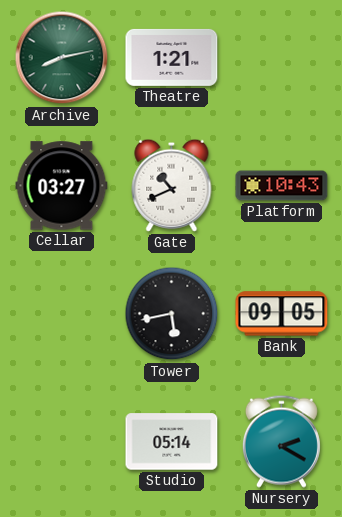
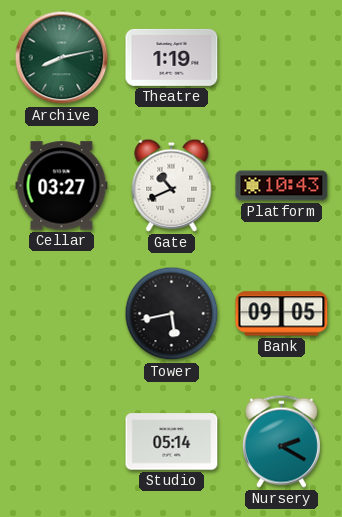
Theatre: 1:21 -> 1:19 (172, 57)
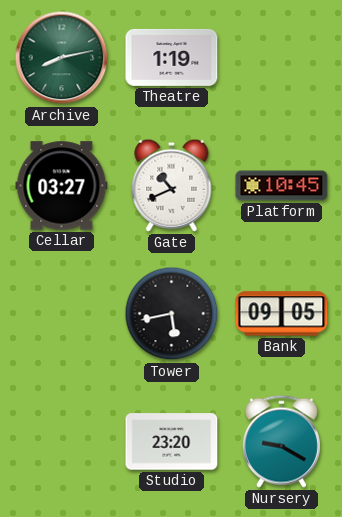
Platform: 10:43 -> 10:45 (282, 186)
Studio: 05:14 -> 23:20 (172, 442)
Nursery: 2:20 -> 9:20 (281, 441)
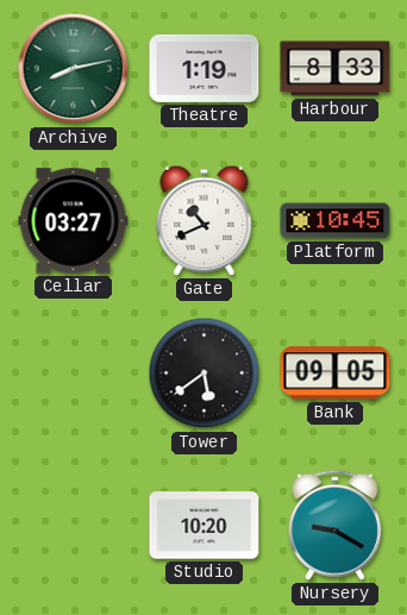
Harbour: none -> 8:33 (336, 69)
Tower: 5:43 -> 5:39 (205, 374)
Studio: 23:20 -> 10:20 (205, 526)
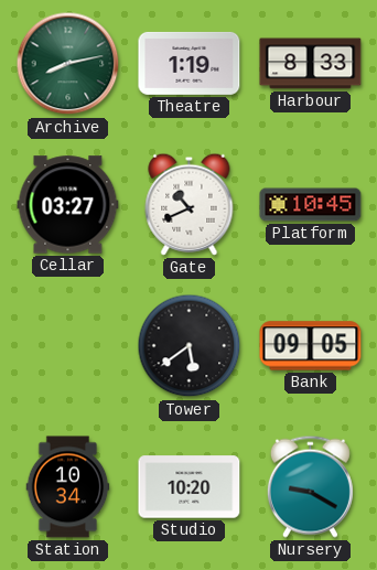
Station: none -> 10:34 (68, 487)
